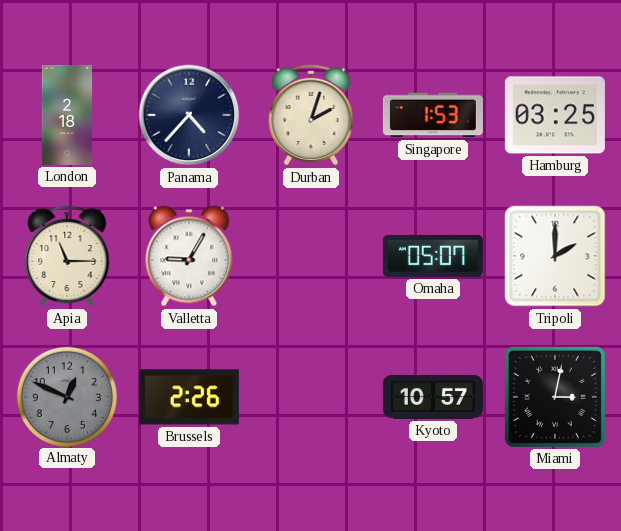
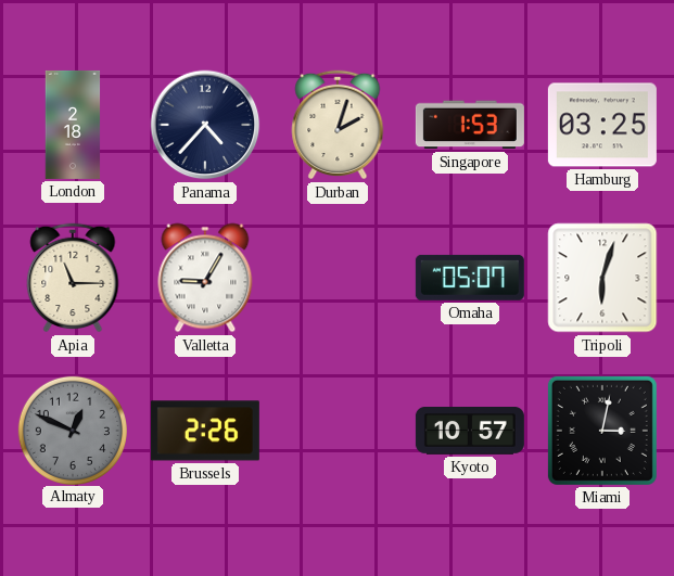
Tripoli: 2:00 -> 6:03 (602, 278)
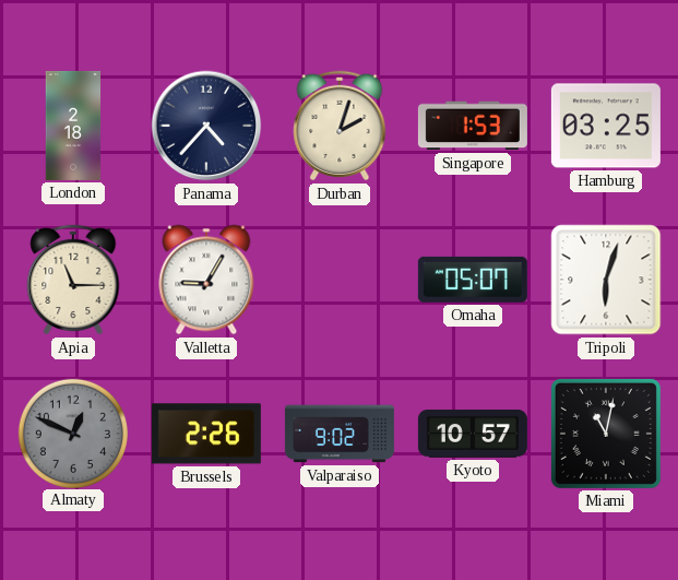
Valparaiso: none -> 9:02 (340, 434)
Miami: 3:02 -> 11:02 (606, 434)
